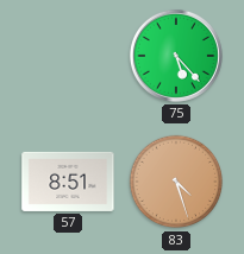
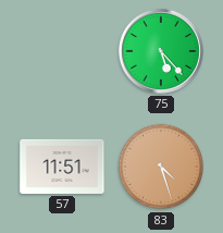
57: 8:51 -> 11:51 (62, 167)
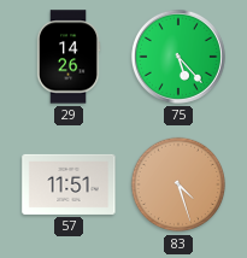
29: none -> 14:26 (69, 57)
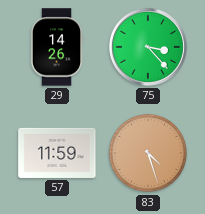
75: 5:23 -> 3:23 (148, 47)
57: 11:51 -> 11:59 (57, 153)
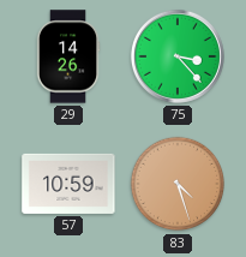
57: 11:59 -> 10:59 (68, 184)
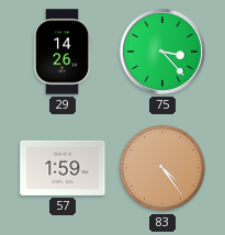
57: 10:59 -> 1:59 (63, 168)
83: 4:27 -> 4:24 (162, 168)
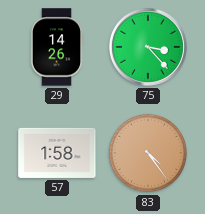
57: 1:59 -> 1:58 (57, 153)
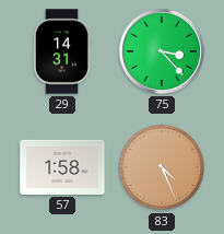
29: 14:26 -> 14:31 (62, 51)
83: 4:24 -> 4:26 (162, 167)
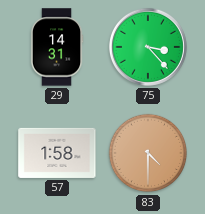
83: 4:26 -> 4:30 (148, 153)
